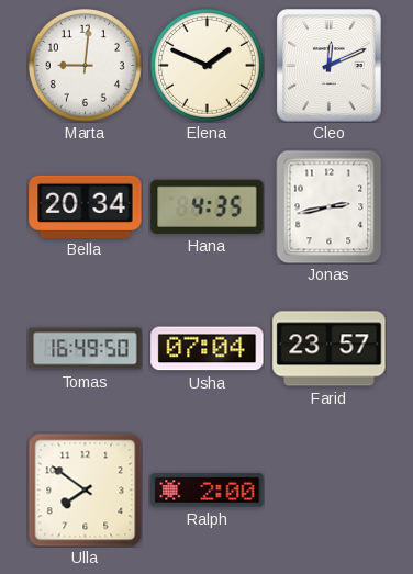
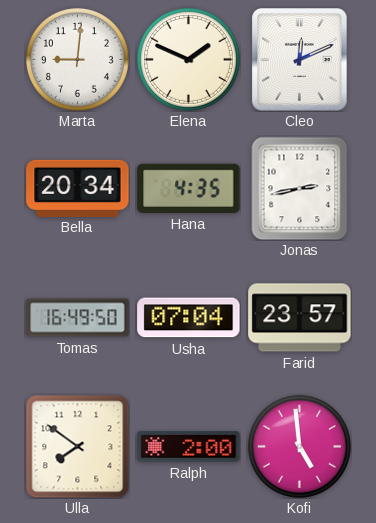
Kofi: none -> 4:59 (299, 446)
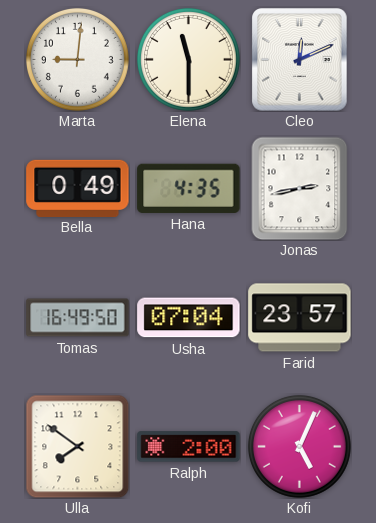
Elena: 1:49 -> 11:30 (188, 59)
Bella: 20:34 -> 0:49 (78, 188)
Kofi: 4:59 -> 5:04 (299, 446)
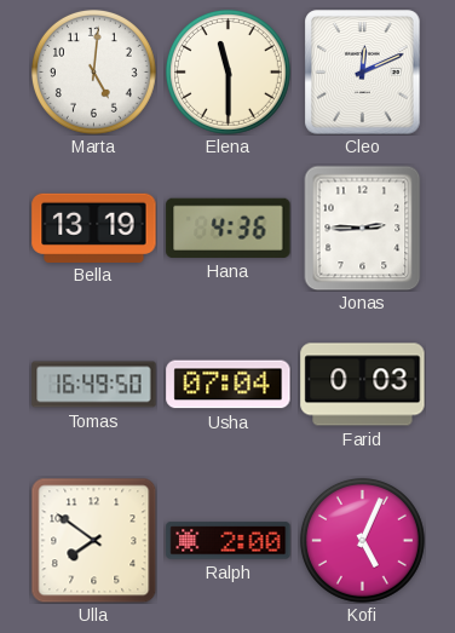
Marta: 9:01 -> 5:01 (93, 71)
Bella: 0:49 -> 13:19 (94, 228)
Hana: 4:35 -> 4:36 (229, 228)
Jonas: 2:43 -> 2:45 (363, 228)
Farid: 23:57 -> 0:03 (363, 385)
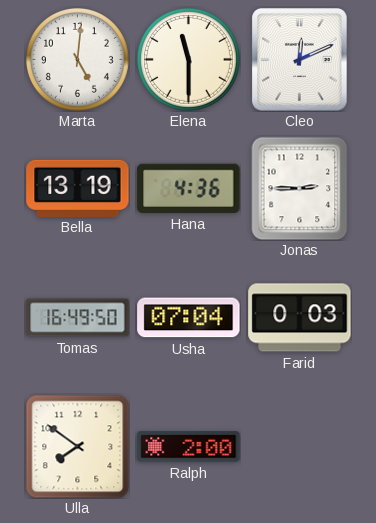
Kofi: 5:04 -> none (362, 540)
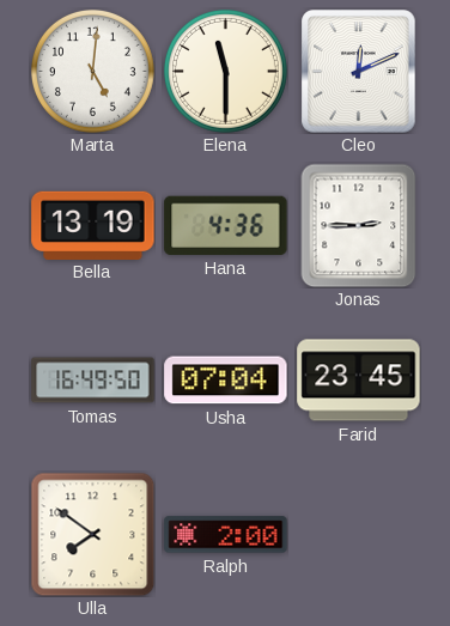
Farid: 0:03 -> 23:45 (359, 381)
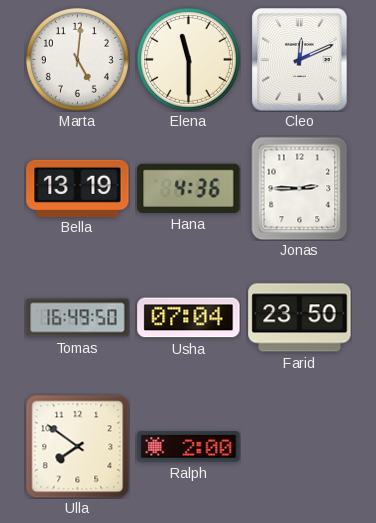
Farid: 23:45 -> 23:50 (300, 318)
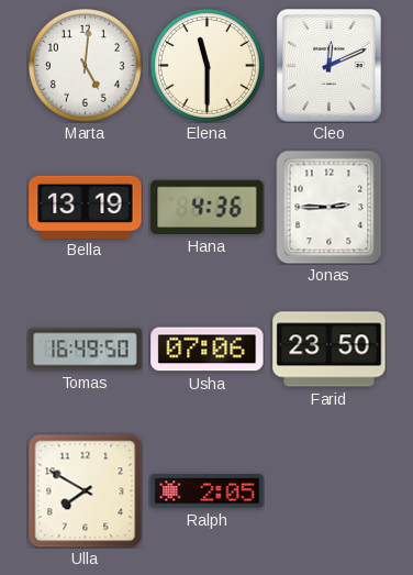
Usha: 07:04 -> 07:06 (208, 350)
Ulla: 7:51 -> 7:50 (85, 490)
Ralph: 2:00 -> 2:05 (208, 491)
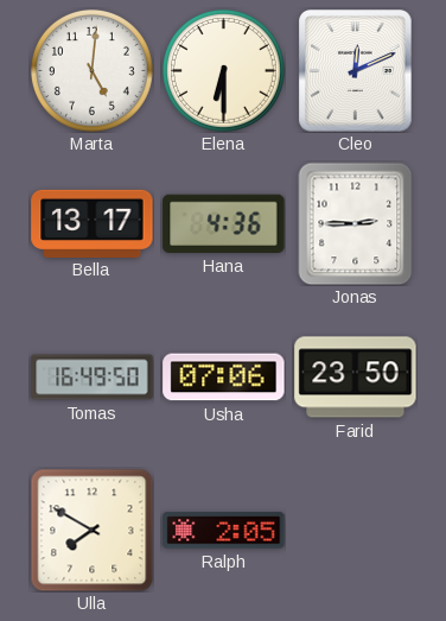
Elena: 11:30 -> 6:30 (223, 70)
Bella: 13:19 -> 13:17 (93, 223)
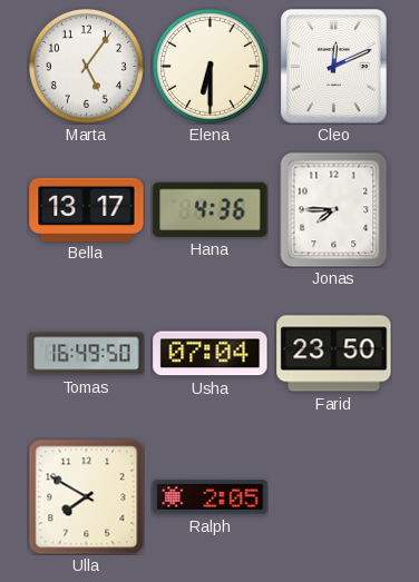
Marta: 5:01 -> 5:06 (86, 66)
Jonas: 2:45 -> 7:45 (334, 209)
Usha: 07:06 -> 07:04 (211, 354)
